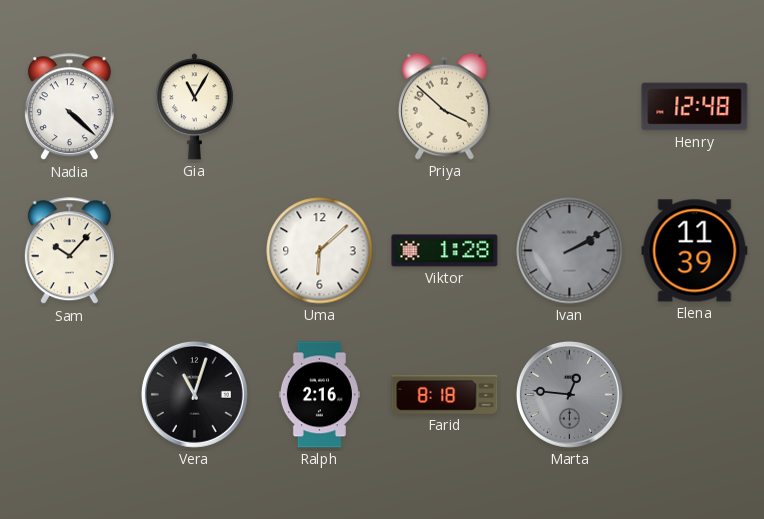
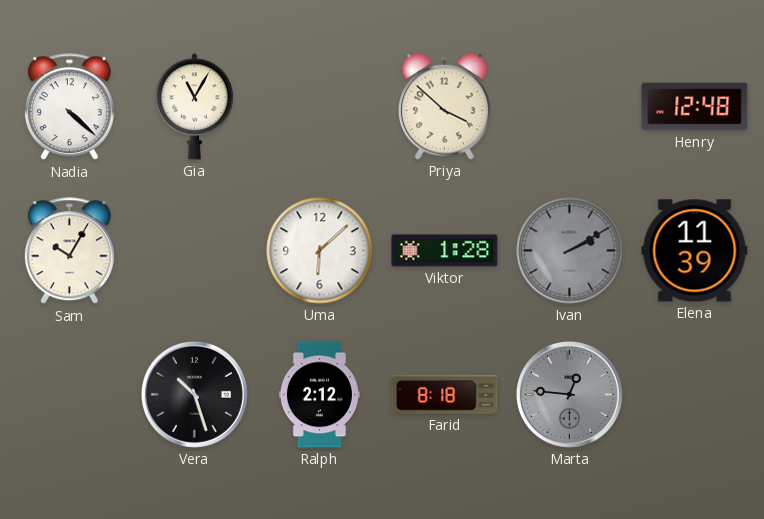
Sam: 10:07 -> 10:05 (69, 251)
Vera: 11:03 -> 10:27 (194, 394)
Ralph: 2:16 -> 2:12 (319, 395)
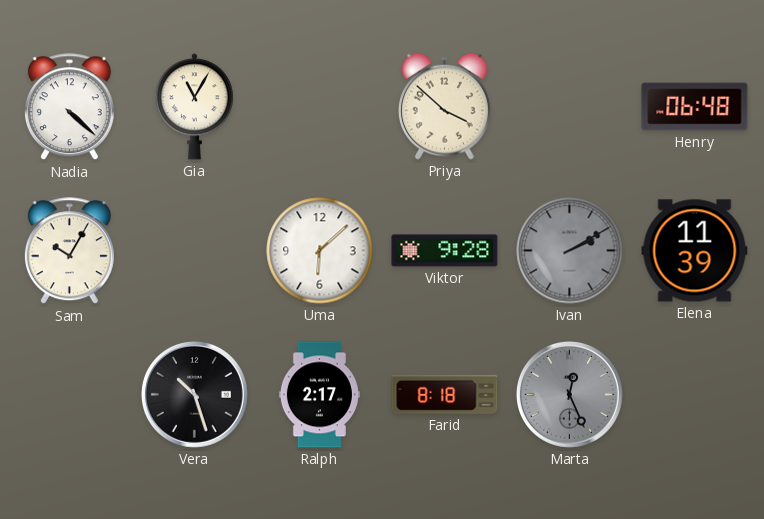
Henry: 12:48 -> 06:48 (695, 107)
Viktor: 1:28 -> 9:28 (445, 251)
Ralph: 2:12 -> 2:17 (319, 395)
Marta: 12:46 -> 12:26 (569, 394)
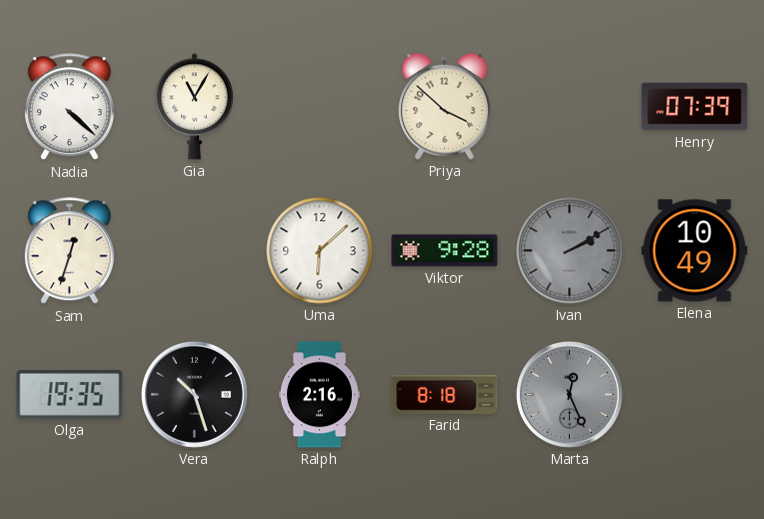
Henry: 06:48 -> 07:39 (695, 107)
Sam: 10:05 -> 12:33 (69, 251)
Elena: 11:39 -> 10:49 (695, 251)
Olga: none -> 19:35 (70, 395)
Ralph: 2:17 -> 2:16 (319, 395)
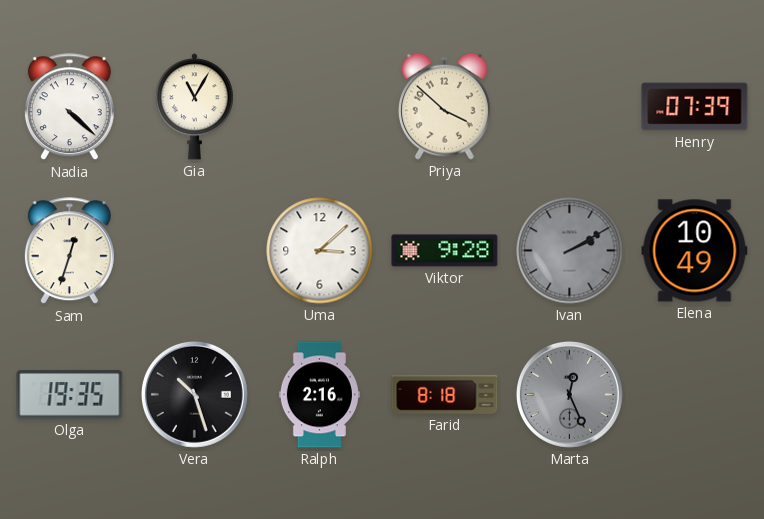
Uma: 6:08 -> 3:08 (320, 251)
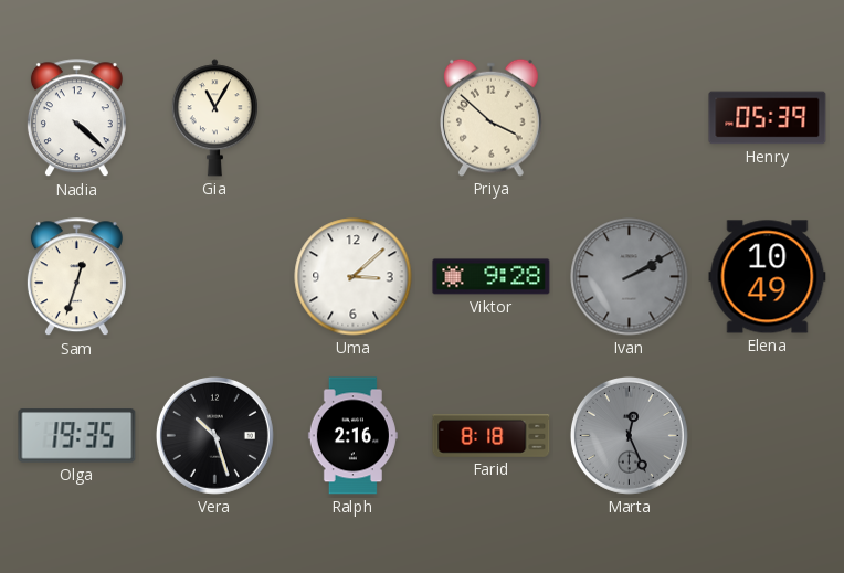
Henry: 07:39 -> 05:39 (768, 118)
